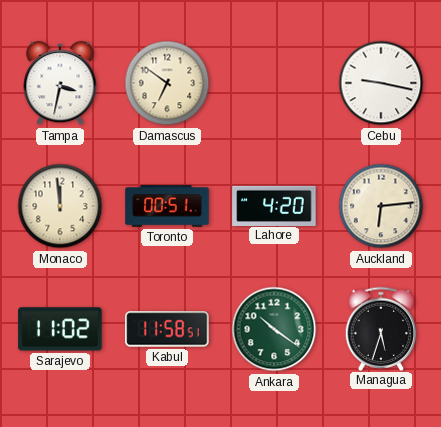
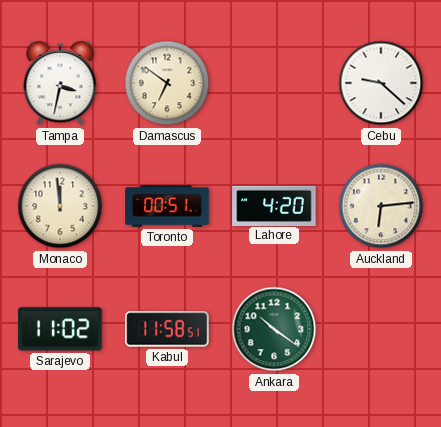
Cebu: 9:17 -> 9:22 (381, 83)
Managua: 5:33 -> none (381, 328)
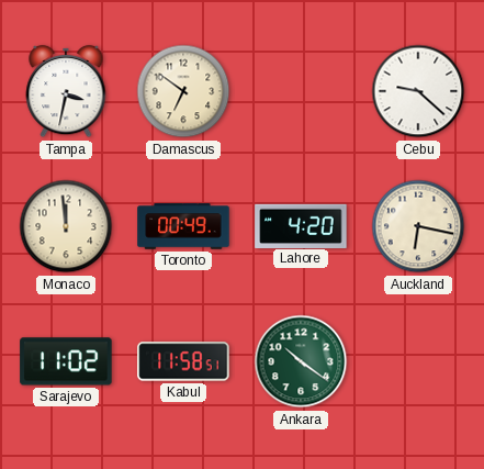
Toronto: 00:51 -> 00:49 (183, 226)
Auckland: 6:14 -> 6:17 (418, 226)
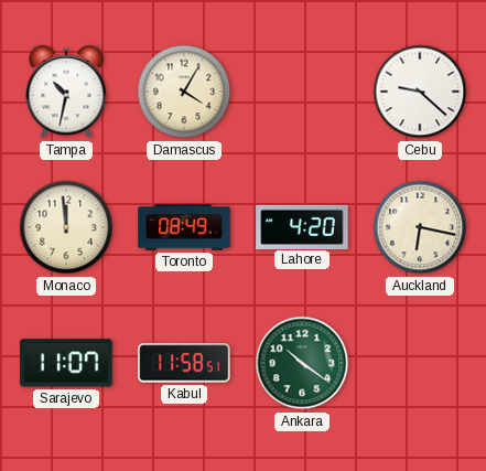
Tampa: 3:32 -> 10:32 (66, 92)
Damascus: 6:51 -> 4:05 (184, 92)
Toronto: 00:49 -> 08:49 (184, 227)
Sarajevo: 11:02 -> 11:07 (66, 363)
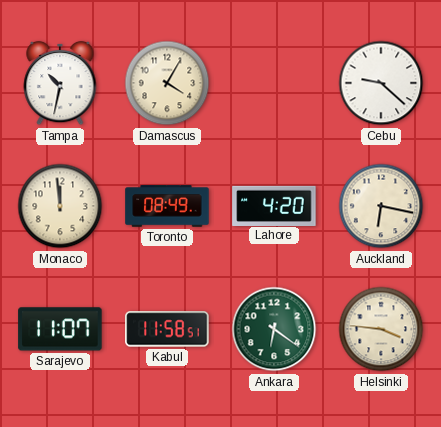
Ankara: 10:21 -> 6:21 (274, 329)
Helsinki: none -> 3:46 (381, 329)
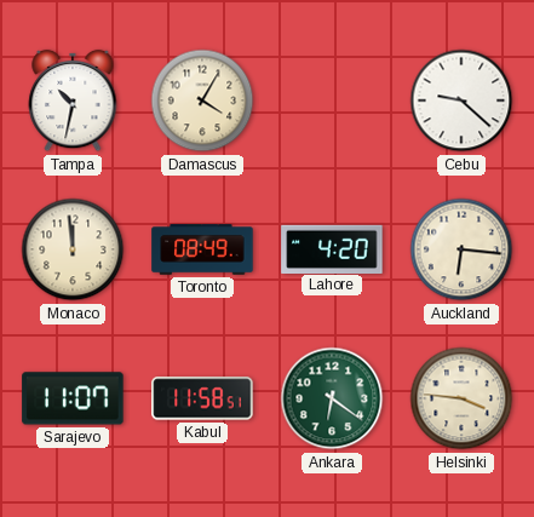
Auckland: 6:17 -> 6:16 (461, 249)
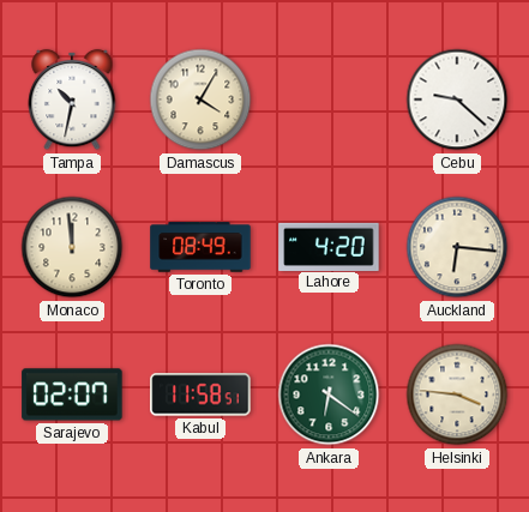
Sarajevo: 11:07 -> 02:07 (72, 394)
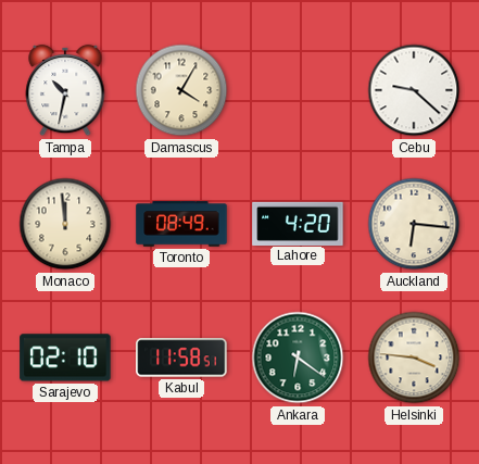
Sarajevo: 02:07 -> 02:10 (65, 358)
